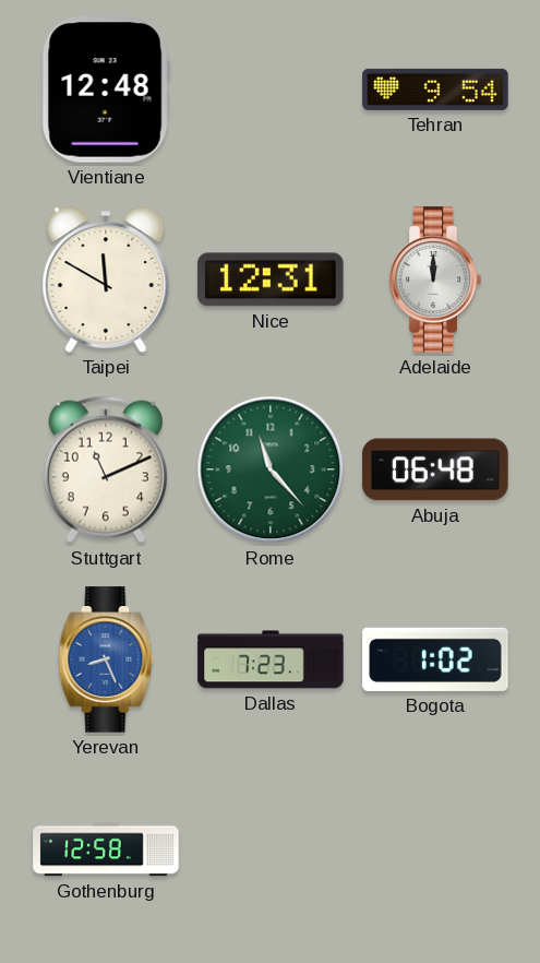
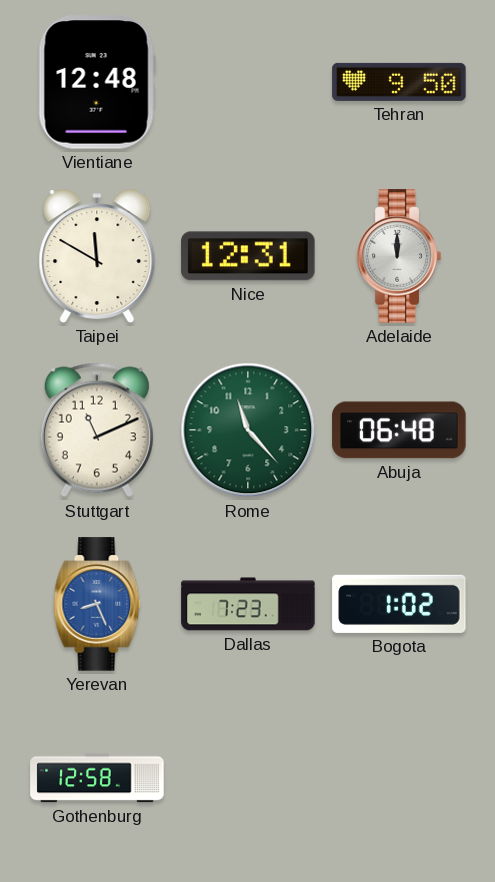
Tehran: 9:54 -> 9:50 (399, 82)
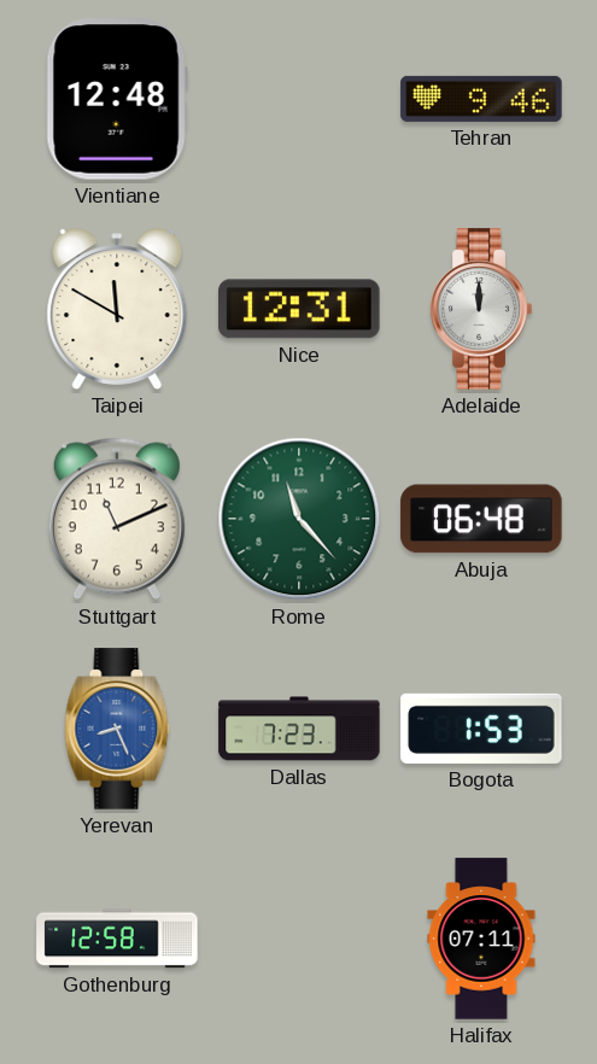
Tehran: 9:50 -> 9:46 (481, 99)
Bogota: 1:02 -> 1:53 (481, 729)
Halifax: none -> 07:11 (481, 939)
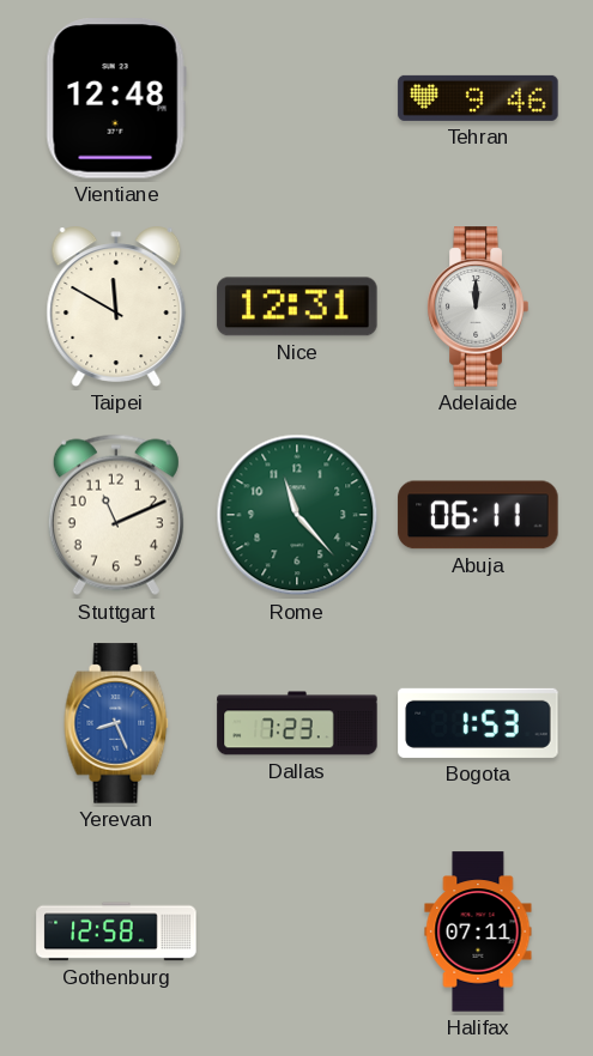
Abuja: 06:48 -> 06:11 (478, 515)
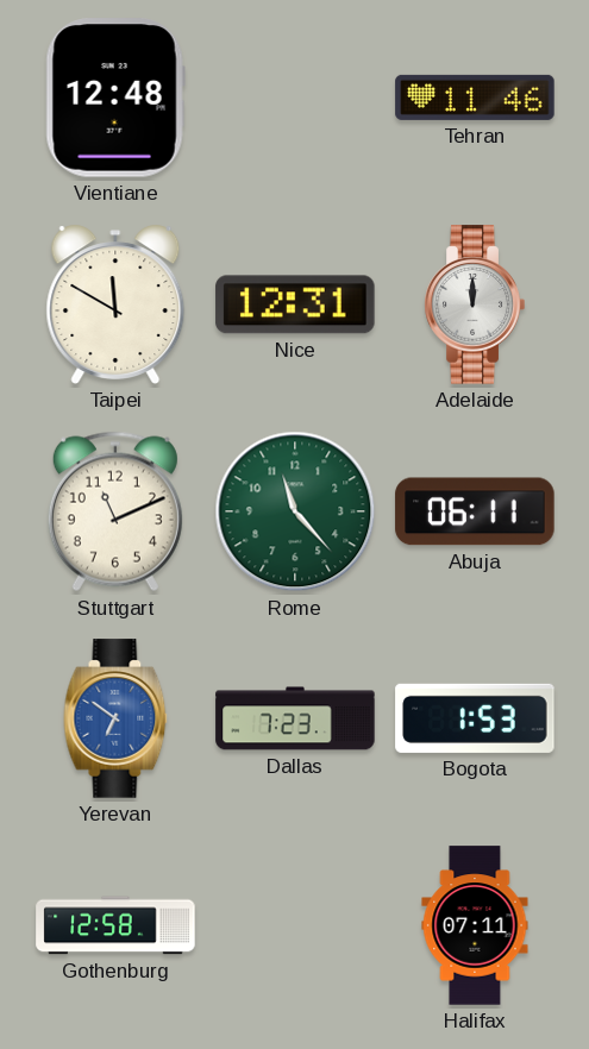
Tehran: 9:46 -> 11:46 (475, 98)
Yerevan: 8:26 -> 6:51 (115, 718)
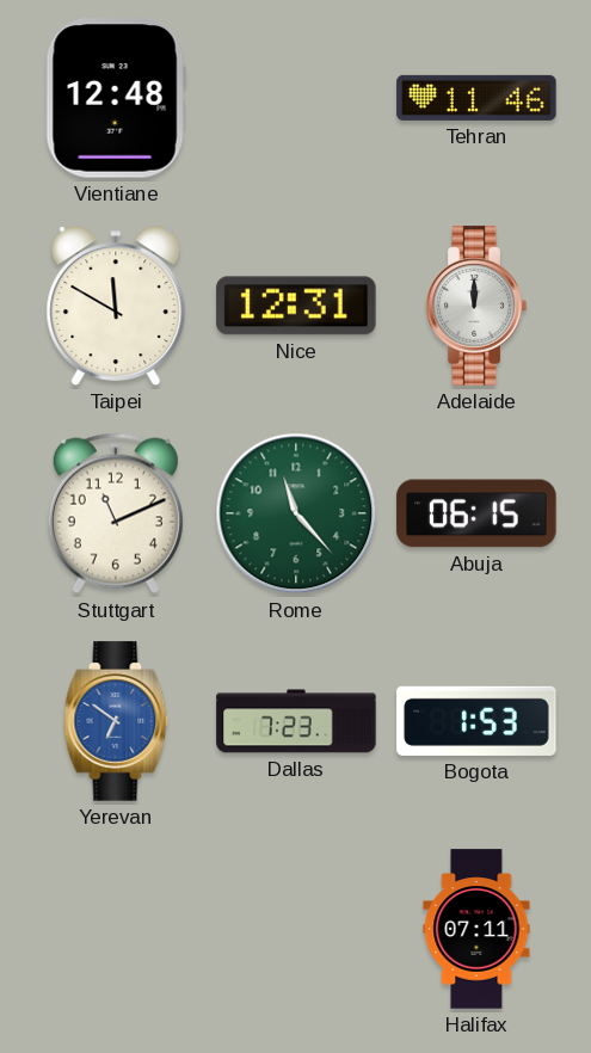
Abuja: 06:11 -> 06:15 (476, 513)
Gothenburg: 12:58 -> none (115, 925)
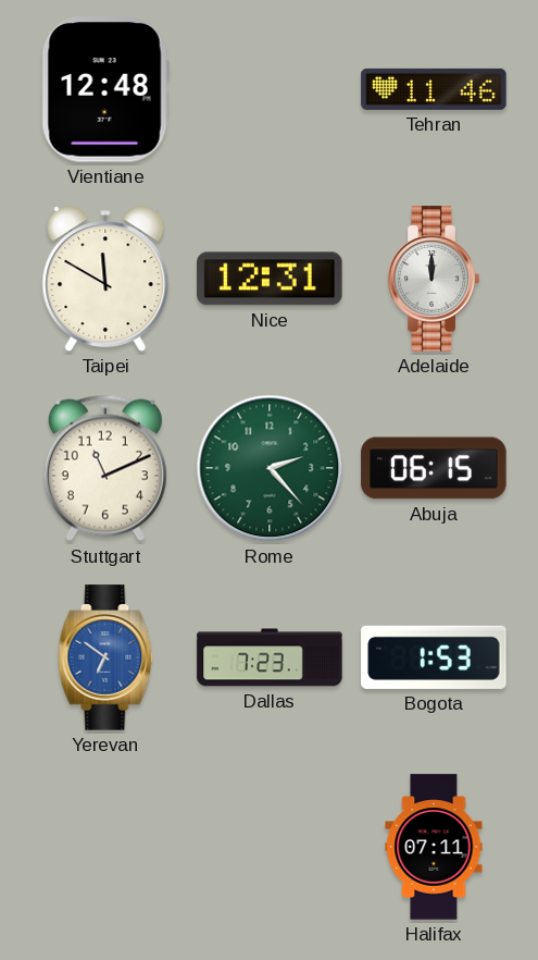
Rome: 11:23 -> 2:23 (270, 468)
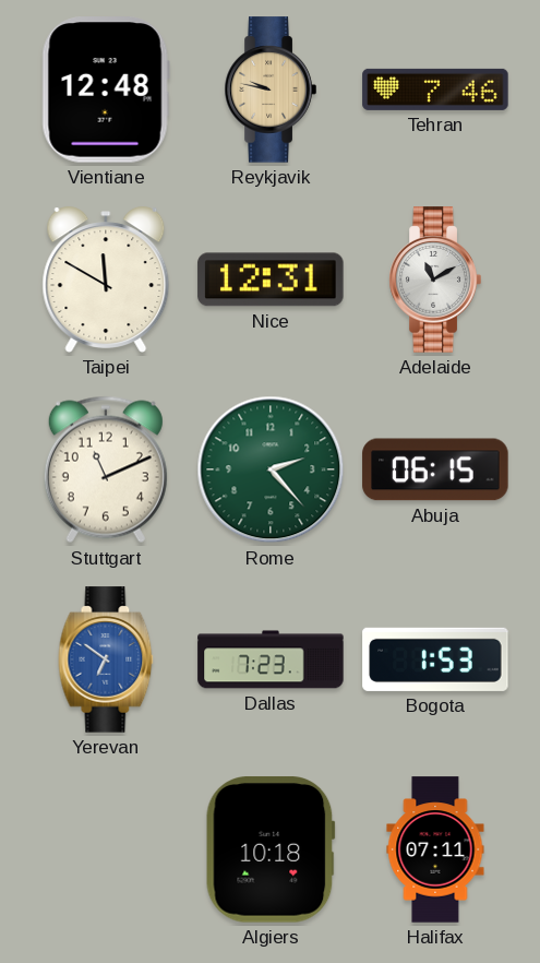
Reykjavik: none -> 9:47 (271, 90)
Tehran: 11:46 -> 7:46 (435, 90)
Adelaide: 12:00 -> 11:10 (435, 280)
Algiers: none -> 10:18 (271, 849)
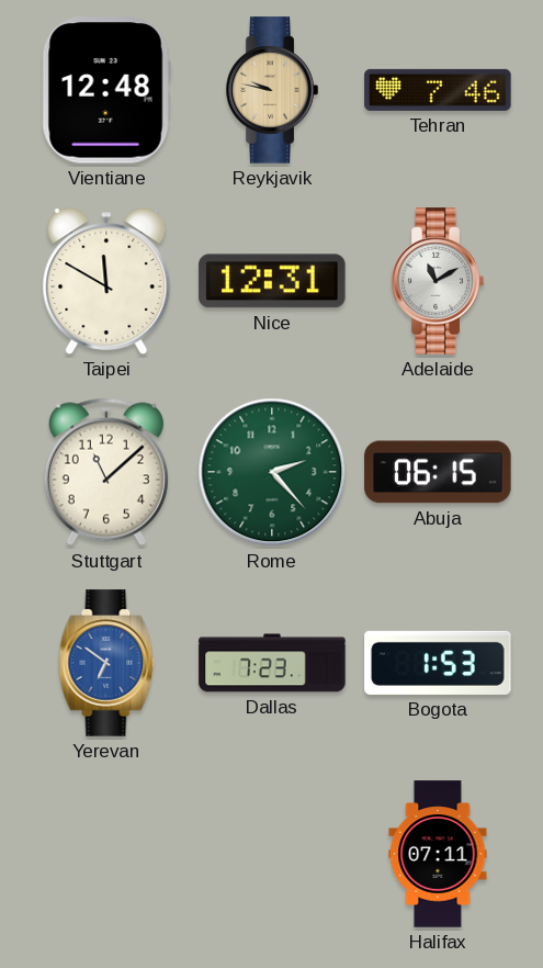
Stuttgart: 11:11 -> 11:08 (106, 472)
Algiers: 10:18 -> none (271, 849)
